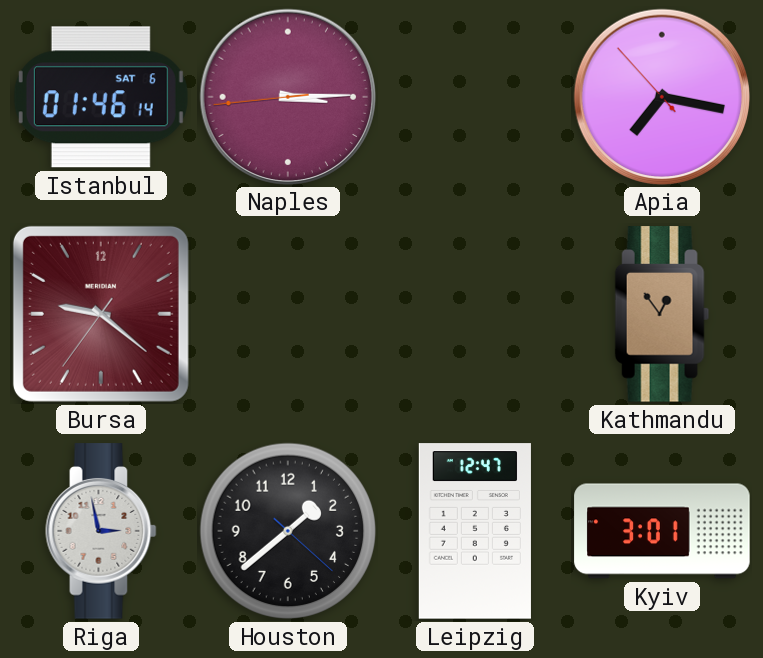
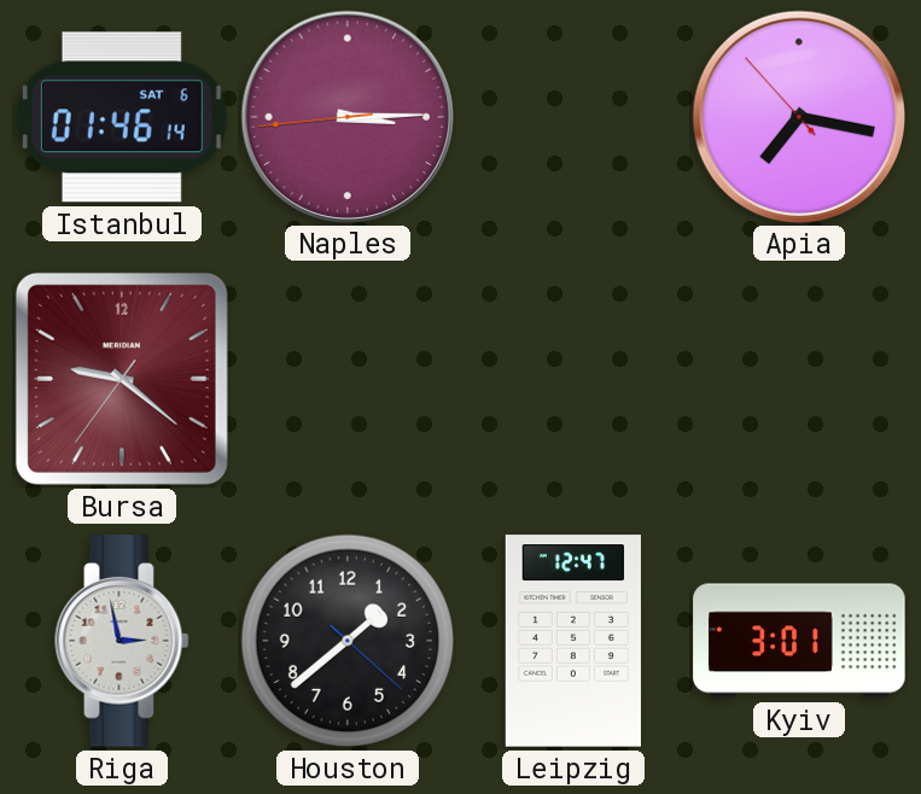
Kathmandu: 12:54 -> none (662, 314)
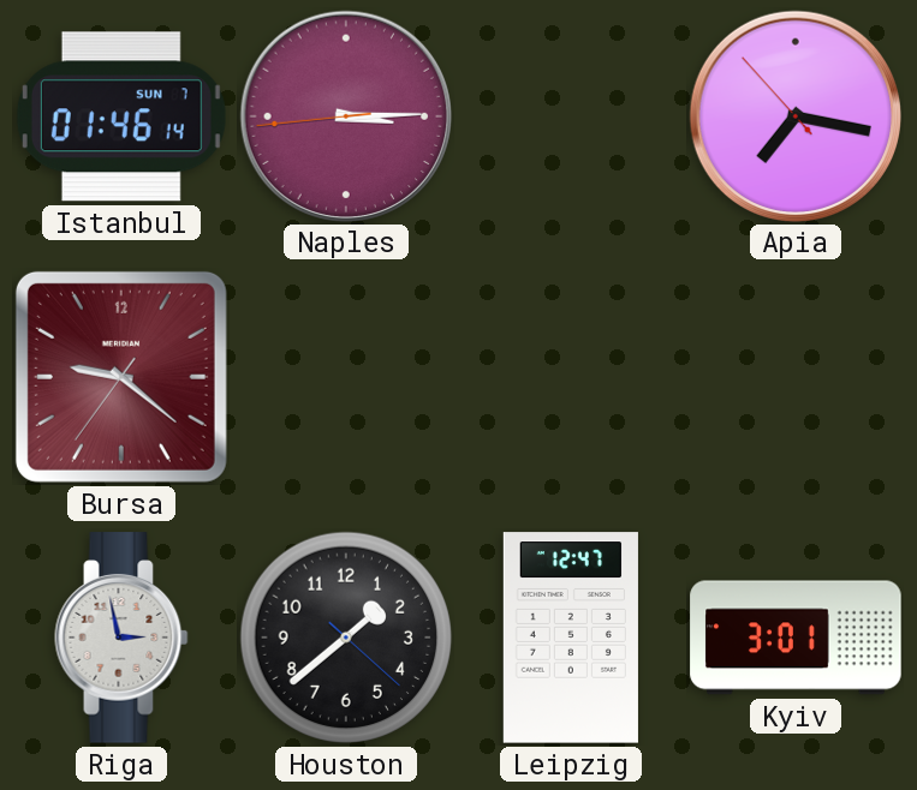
Istanbul date: SAT 6 -> SUN 7 (121, 116)
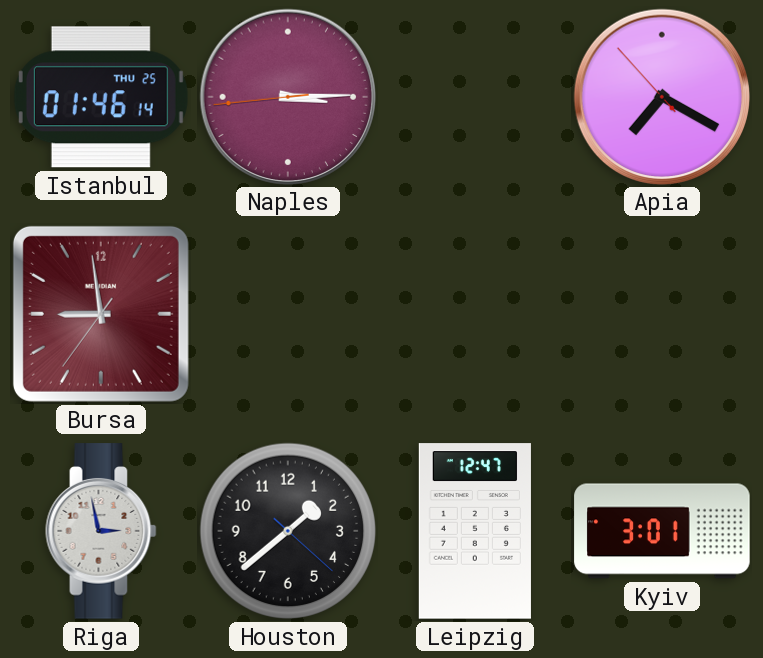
Istanbul date: SUN 7 -> THU 25 (101, 97)
Apia: 7:16 -> 7:19 (661, 96)
Bursa: 9:21 -> 8:58 (101, 314)
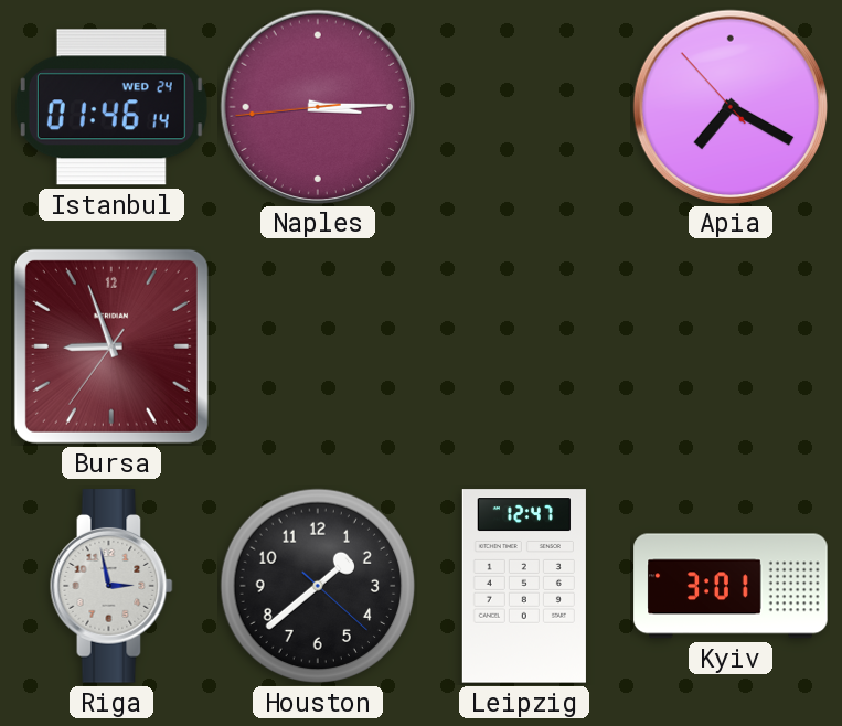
Istanbul date: THU 25 -> WED 24 (111, 107)
Bursa: 8:58 -> 8:56 (111, 346)
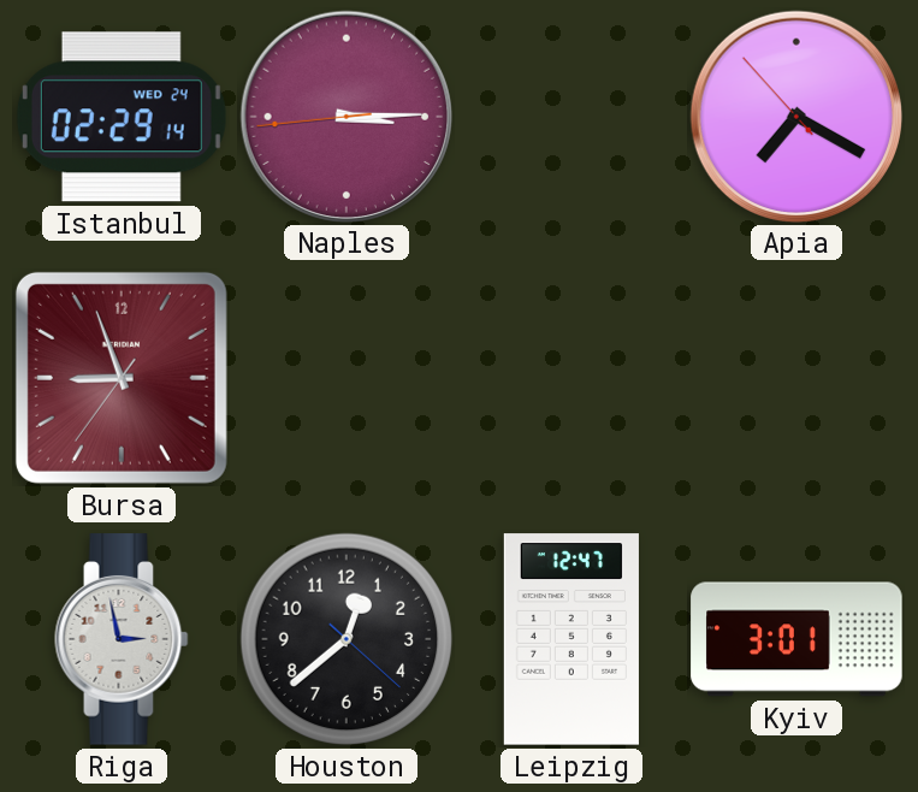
Istanbul: 01:46 -> 02:29 (122, 117)
Houston: 1:38 -> 12:38 (347, 639)
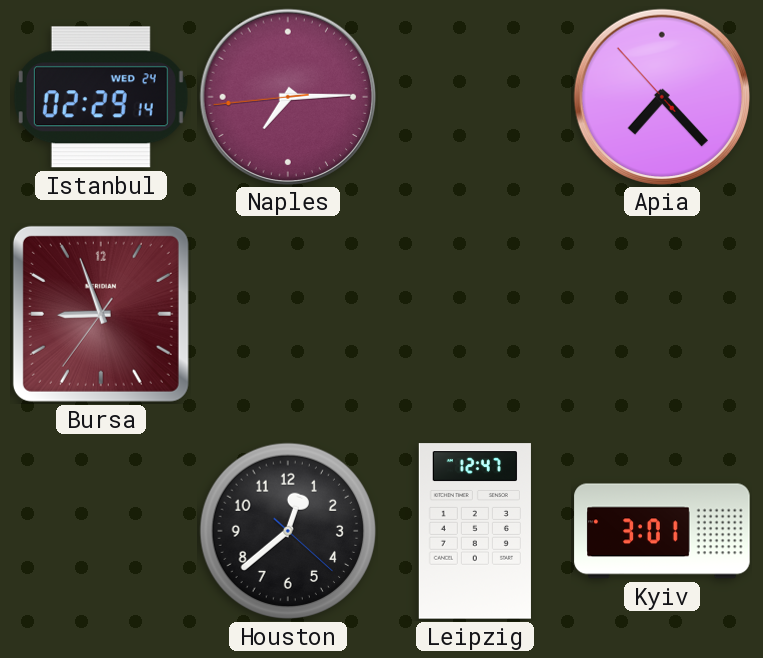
Naples: 3:14 -> 7:14 (287, 96)
Apia: 7:19 -> 7:22 (661, 96)
Riga: 2:58 -> none (122, 639)
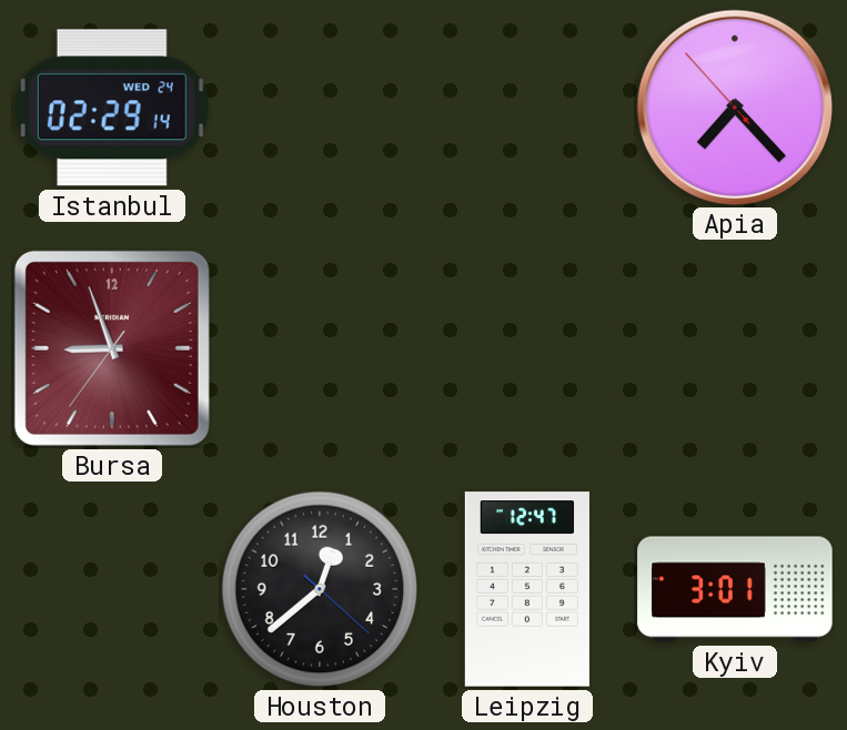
Naples: 7:14 -> none (287, 96)
